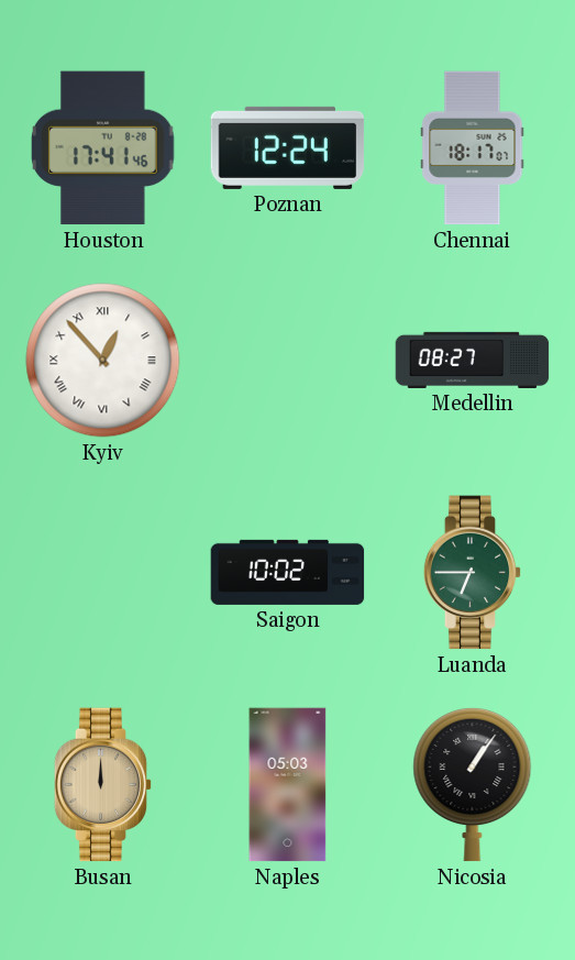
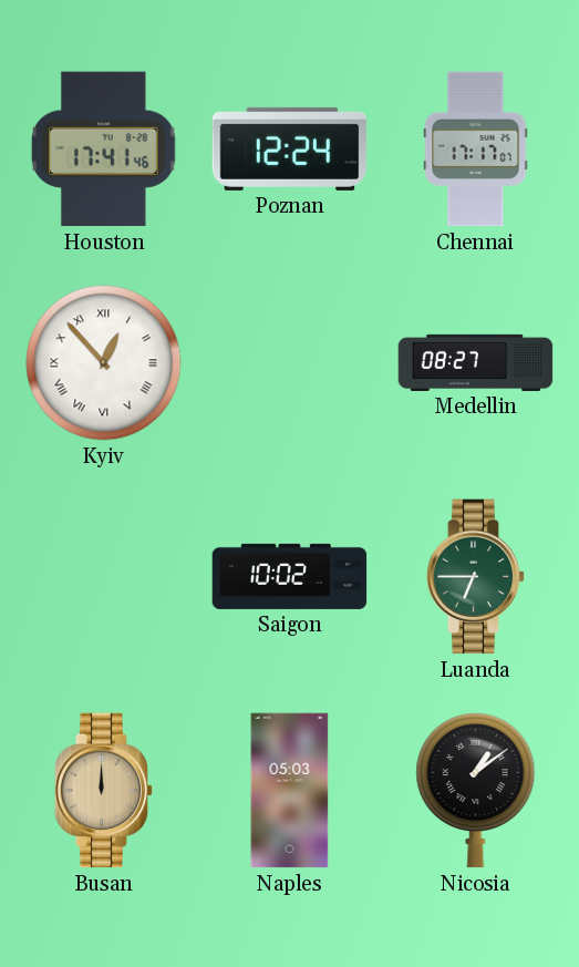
Chennai: 18:17 -> 17:17 (476, 150)
Nicosia: 1:06 -> 1:09 (476, 791)
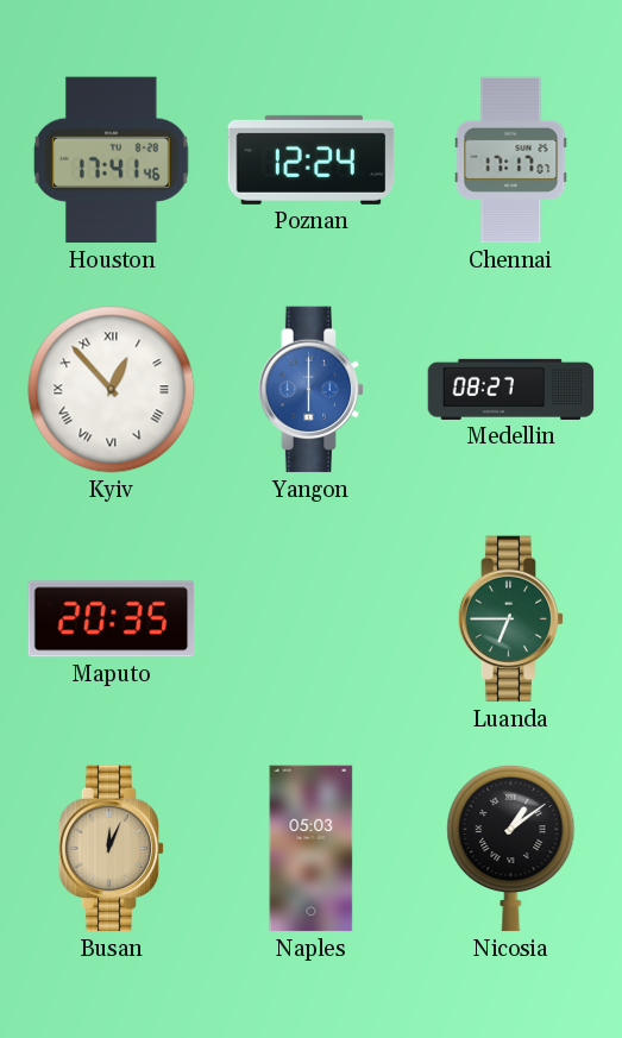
Yangon: none -> 6:00 (312, 390)
Maputo: none -> 20:35 (112, 619)
Saigon: 10:02 -> none (290, 576)
Busan: 12:00 -> 12:04 (112, 849)
